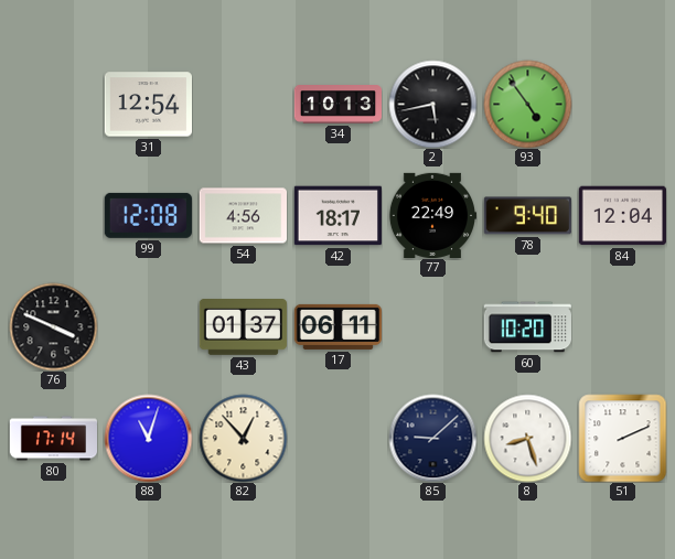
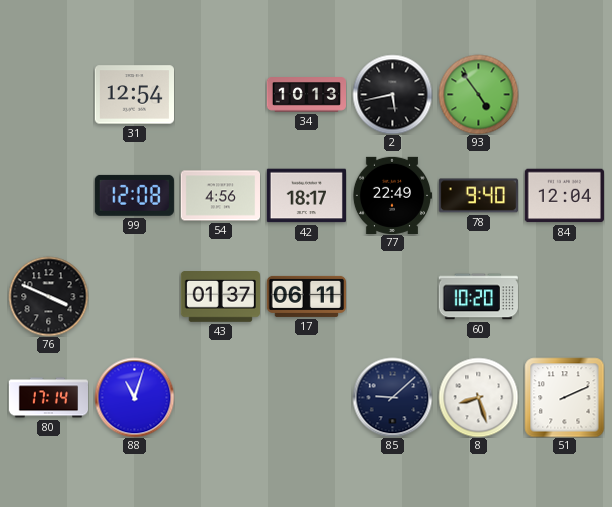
82: 12:53 -> none (243, 438)
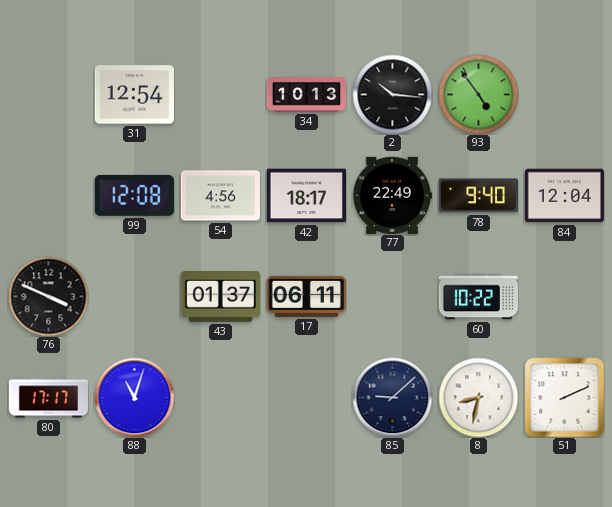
2: 5:43 -> 10:16 (392, 94)
60: 10:20 -> 10:22 (478, 297)
80: 17:14 -> 17:17 (48, 398)
8: 8:27 -> 8:32 (478, 397)
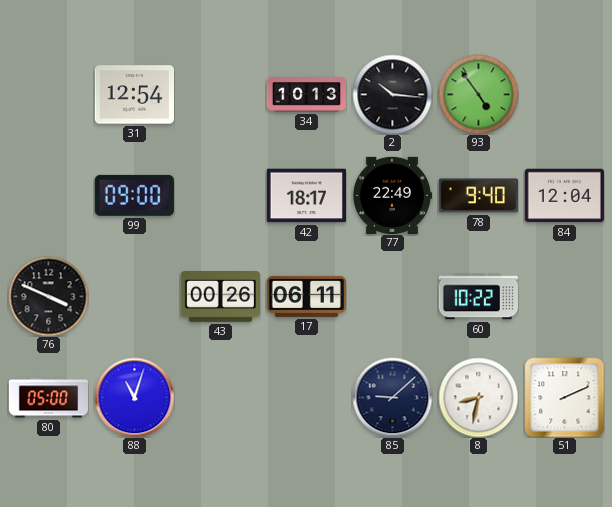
99: 12:08 -> 09:00 (134, 195)
54: 4:56 -> none (220, 196)
43: 01:37 -> 00:26 (220, 297)
80: 17:17 -> 05:00 (48, 398)
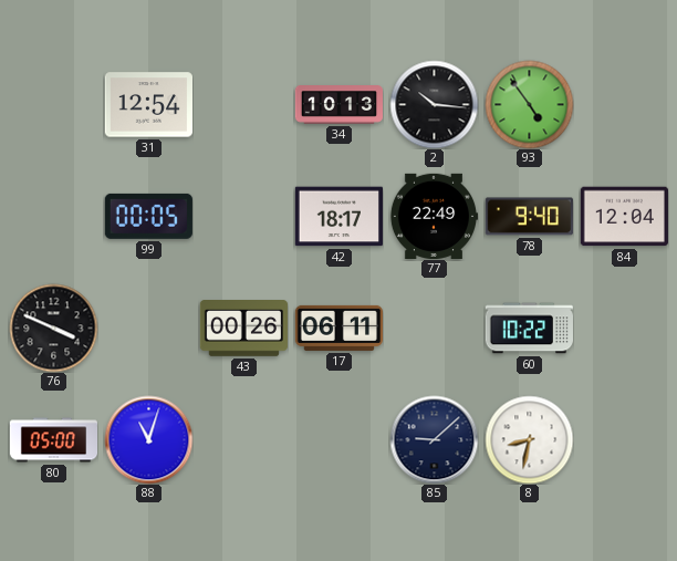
99: 09:00 -> 00:05 (148, 216)
51: 2:11 -> none (564, 397)
